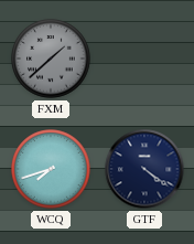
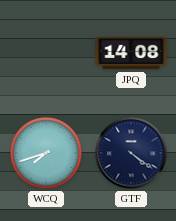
FXM: 1:38 -> none (51, 59)
JPQ: none -> 14:08 (131, 53)
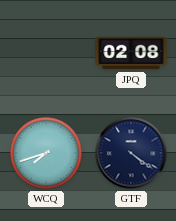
JPQ: 14:08 -> 02:08 (131, 53)
